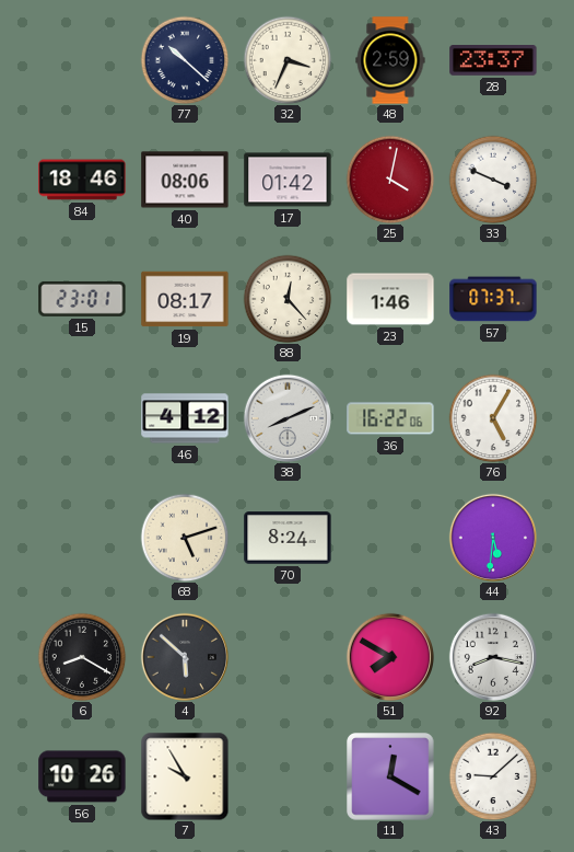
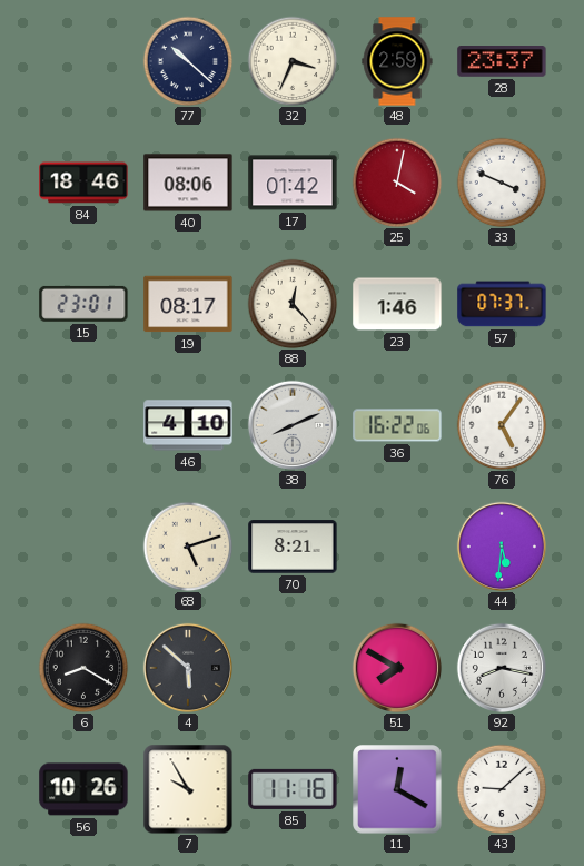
46: 4:12 -> 4:10 (188, 425)
76: 5:05 -> 5:06 (502, 425)
70: 8:24 -> 8:21 (293, 547)
85: none -> 11:16 (293, 789)
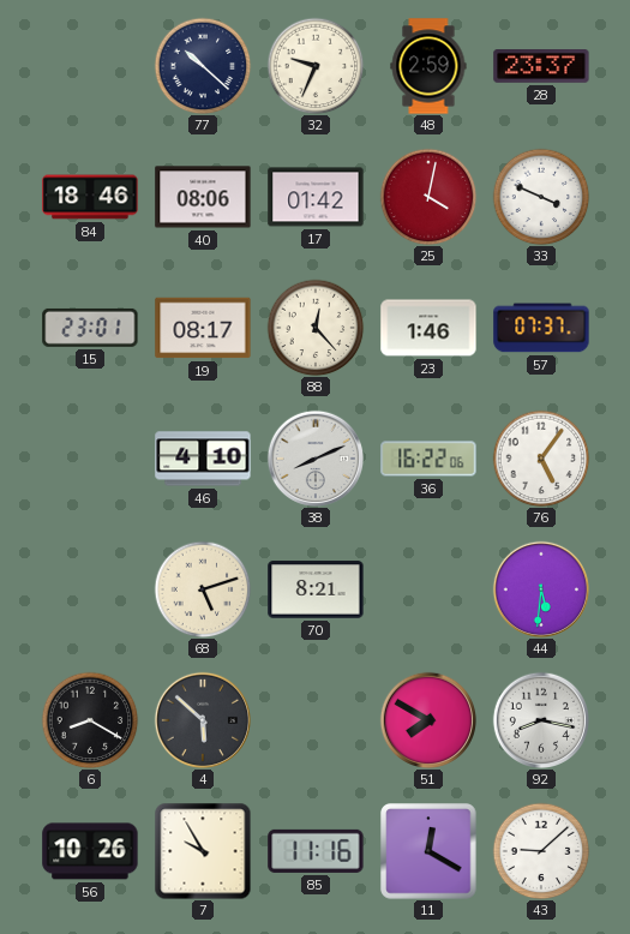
32: 3:34 -> 9:34 (316, 66)
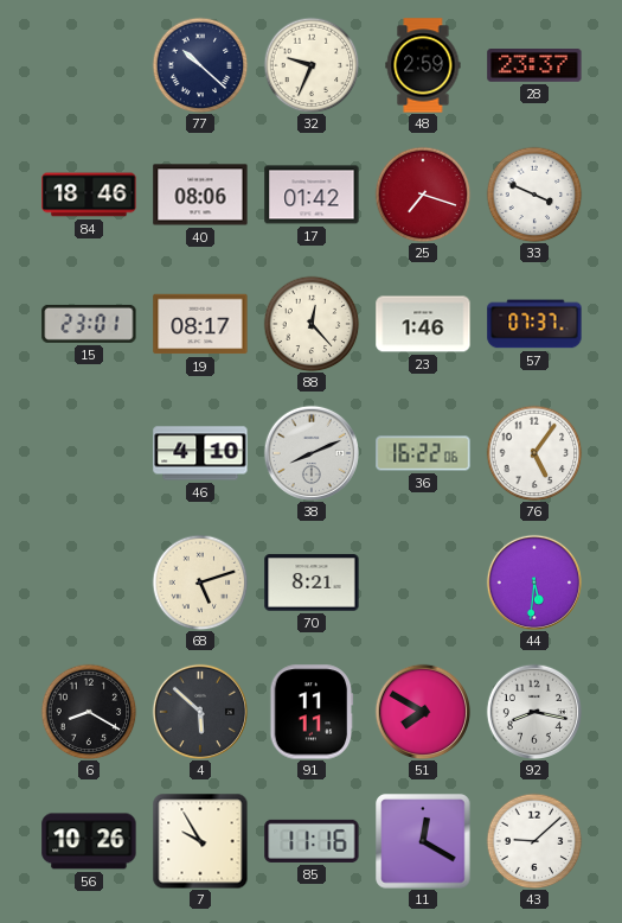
25: 4:02 -> 7:18 (423, 195)
91: none -> 11:11 (312, 712)
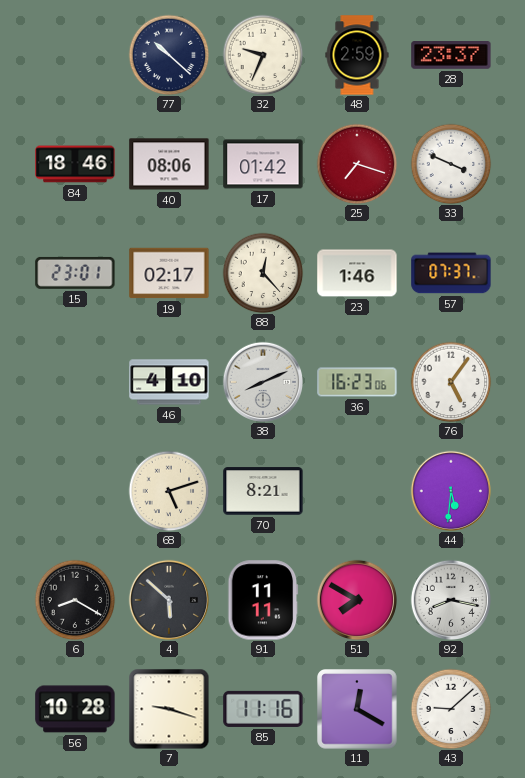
19: 08:17 -> 02:17 (169, 273)
36: 16:22 -> 16:23 (357, 382)
56: 10:26 -> 10:28 (75, 709)
7: 9:55 -> 9:18 (169, 709)
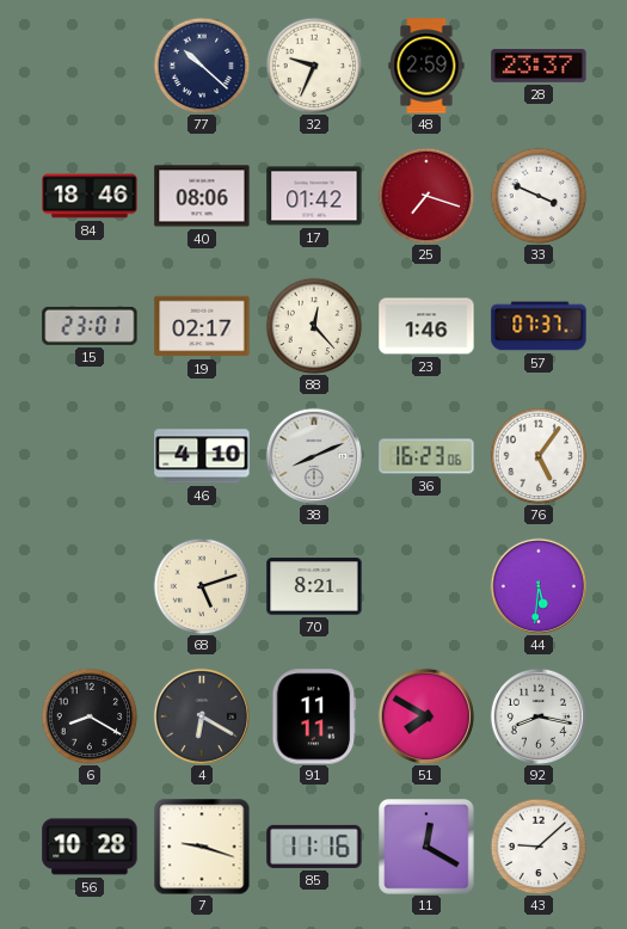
4: 5:52 -> 6:20 (201, 715)
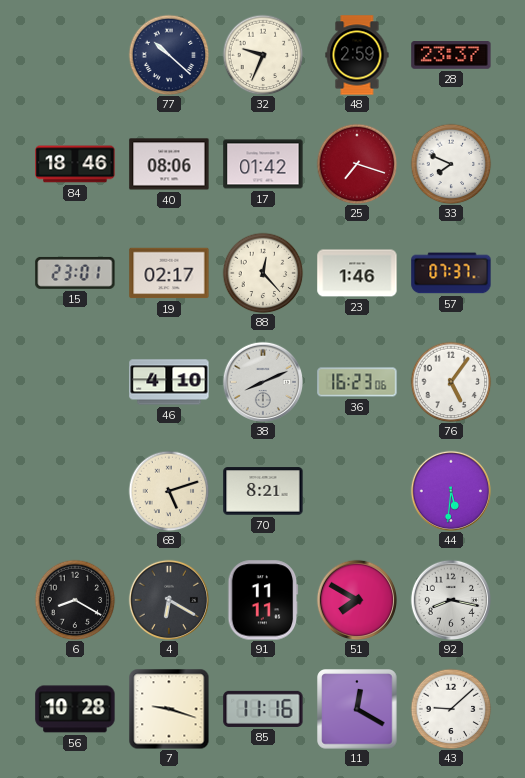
33: 3:49 -> 7:49 (451, 164)
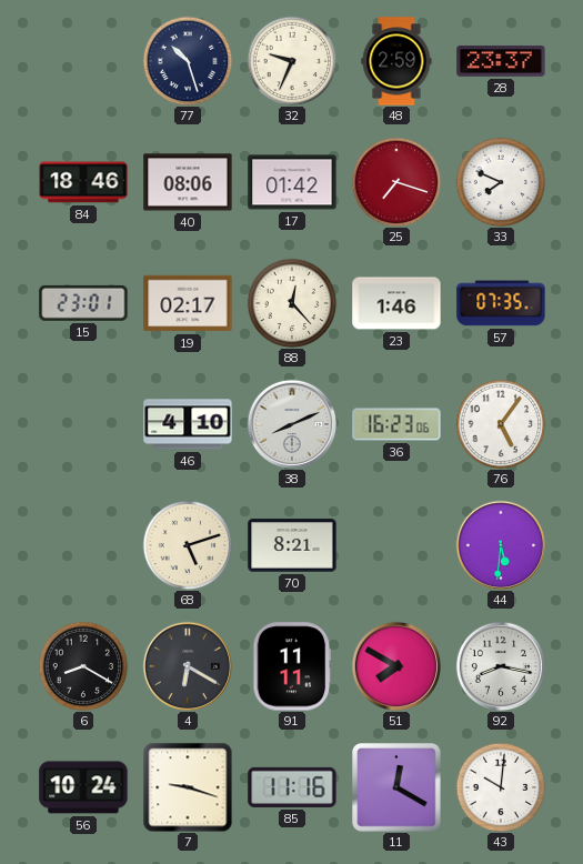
77: 10:22 -> 10:27 (188, 61)
57: 07:37 -> 07:35 (501, 303)
56: 10:28 -> 10:24 (83, 787)
43: 9:08 -> 10:01 (501, 787)
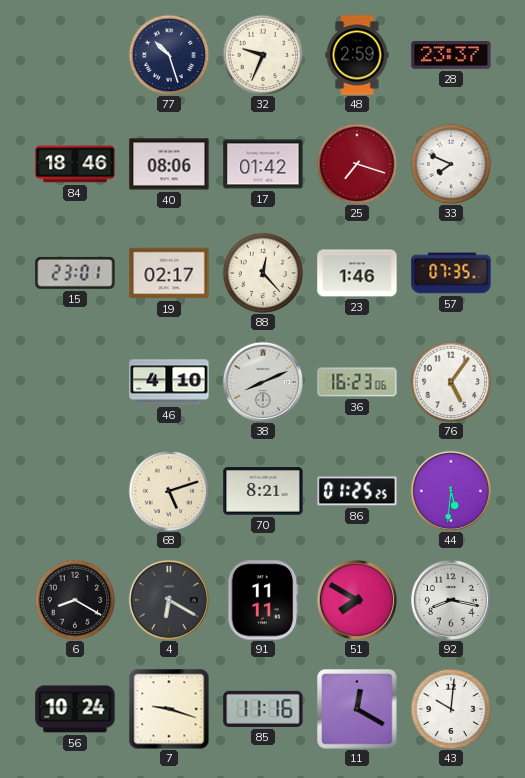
86: none -> 01:25 (357, 491)
